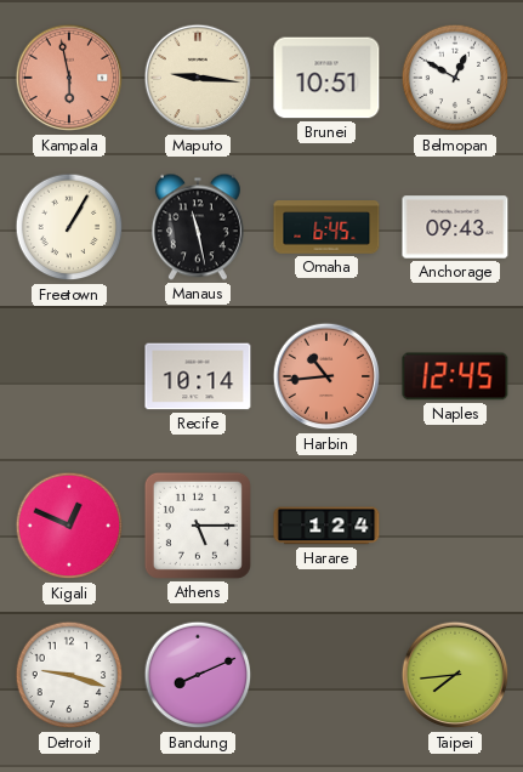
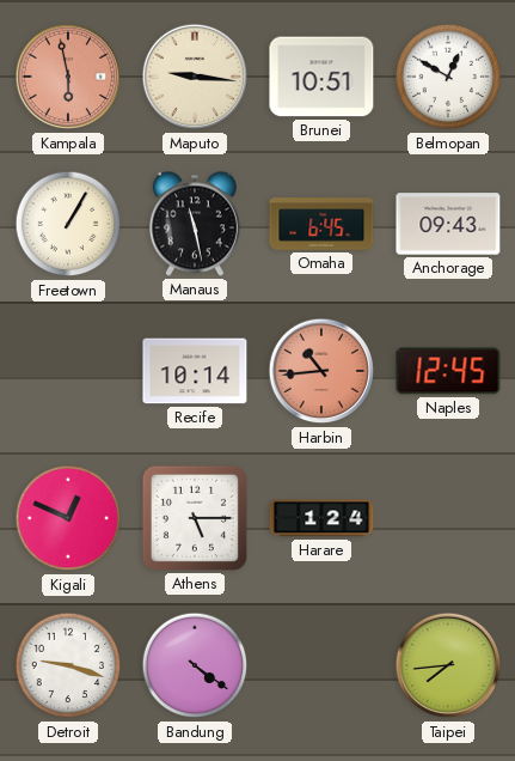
Bandung: 8:11 -> 4:21 (195, 665)
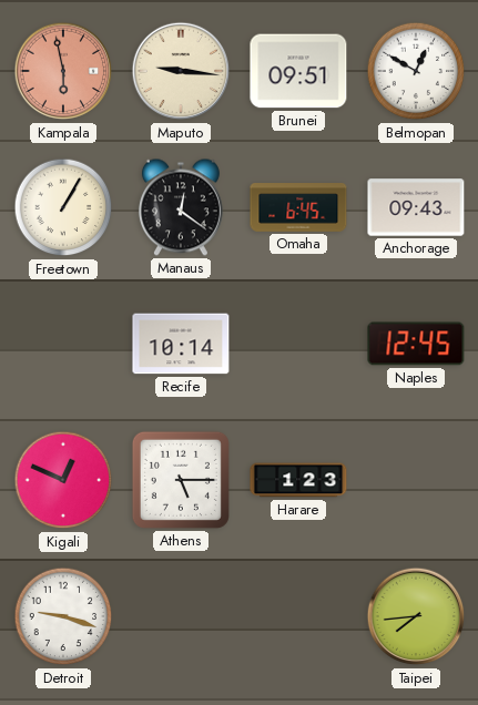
Brunei: 10:51 -> 09:51 (298, 71)
Manaus: 11:28 -> 12:21 (181, 207)
Harbin: 10:44 -> none (321, 371)
Harare: 1:24 -> 1:23 (298, 480)
Bandung: 4:21 -> none (195, 665)
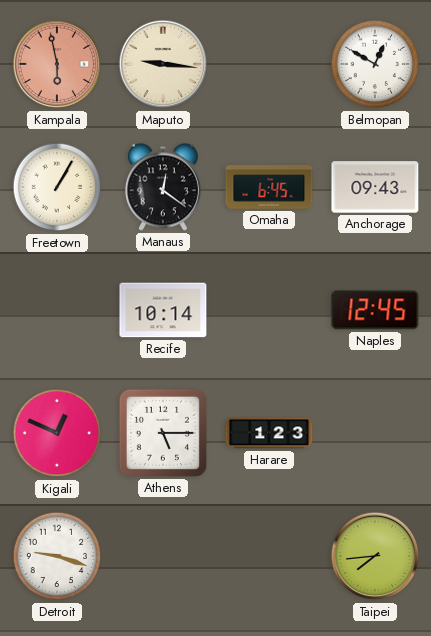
Brunei: 09:51 -> none (298, 71)
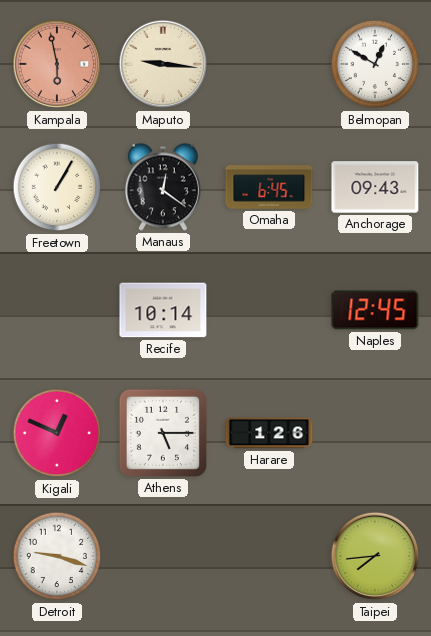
Harare: 1:23 -> 1:26 (269, 433)
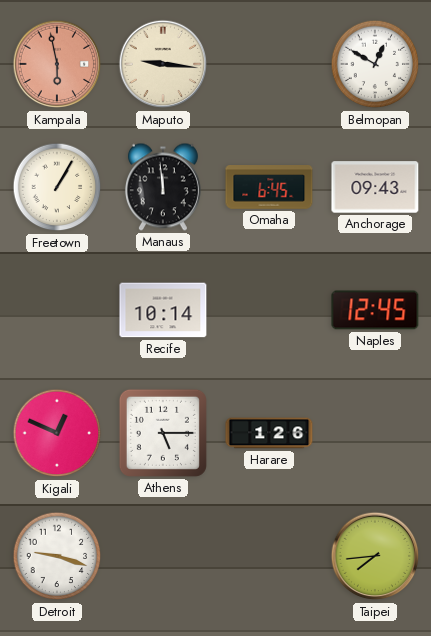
Manaus: 12:21 -> 11:59 (163, 187)
